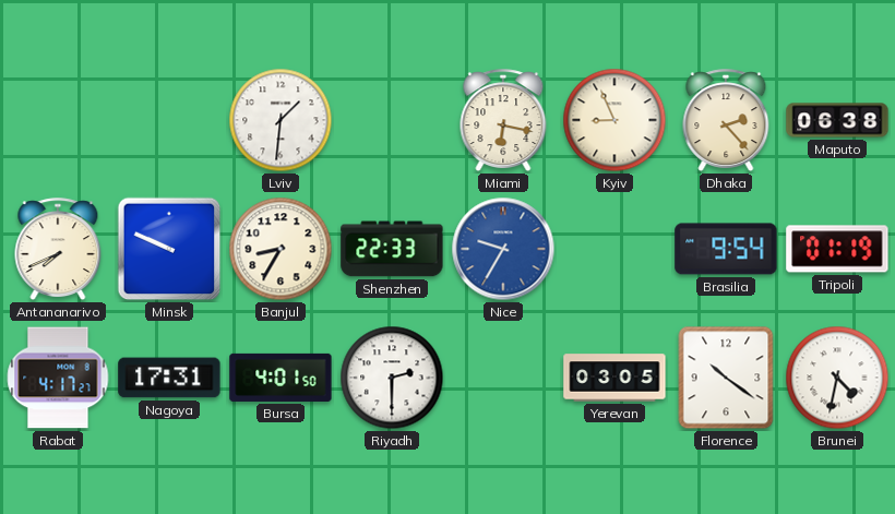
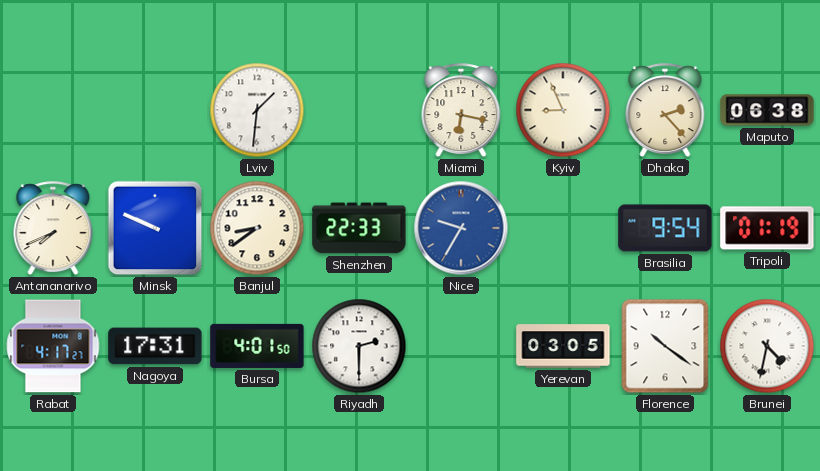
Banjul: 8:35 -> 8:39 (257, 228)
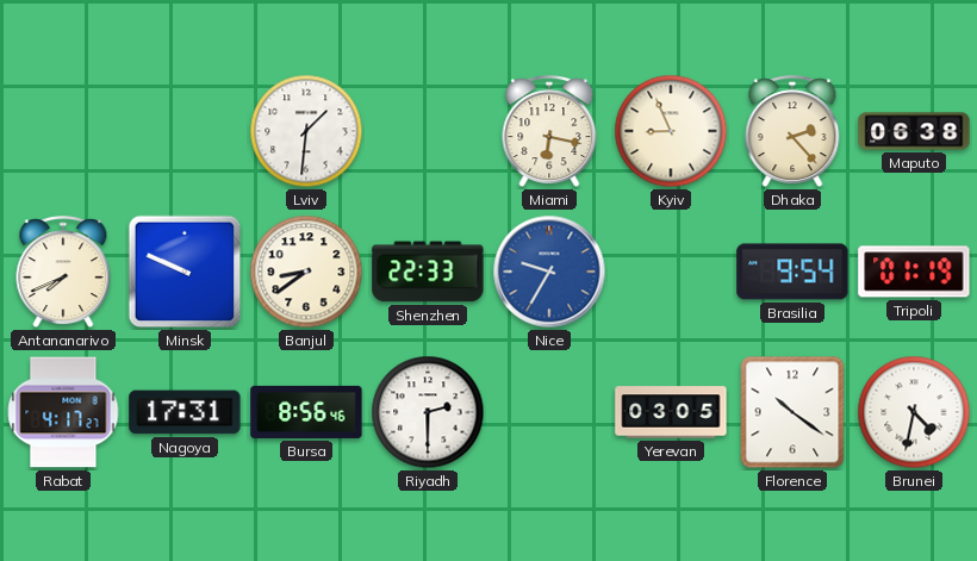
Bursa: 4:01 -> 8:56 (306, 412)
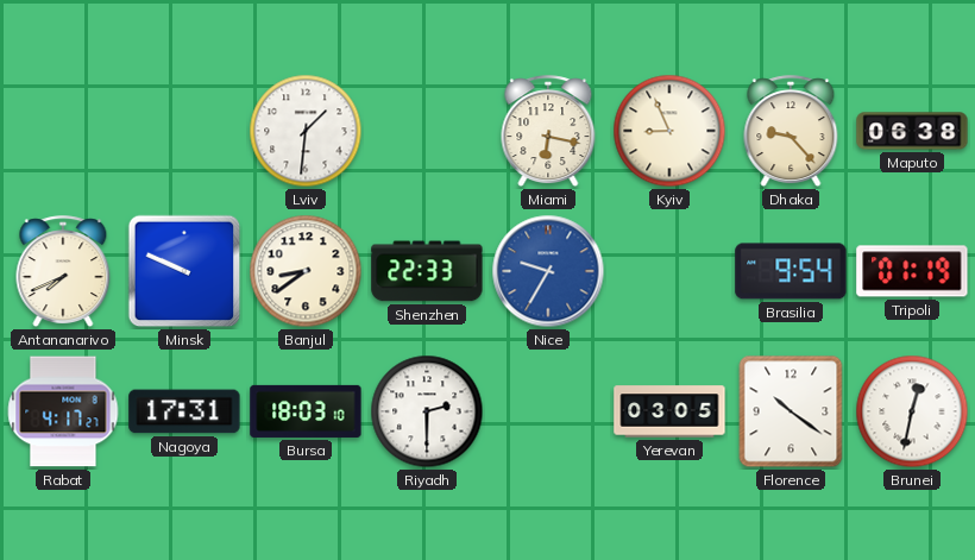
Dhaka: 2:23 -> 9:23 (791, 132)
Bursa: 8:56 -> 18:03 (306, 411)
Brunei: 4:32 -> 12:32 (912, 411)
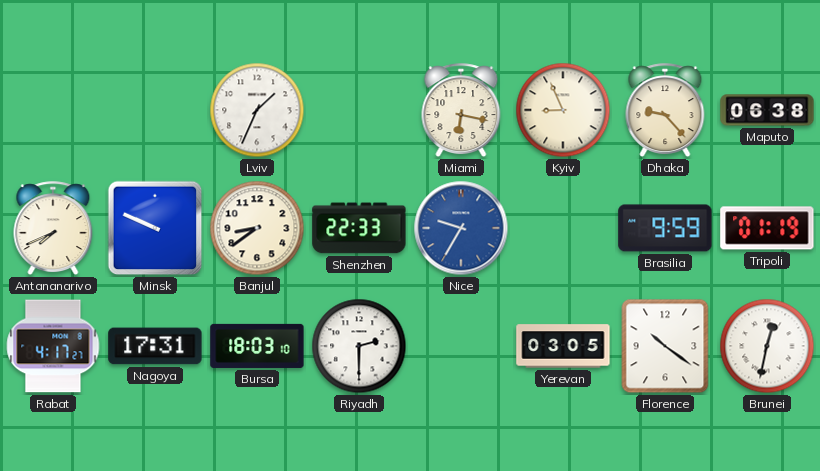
Lviv: 1:31 -> 1:34 (257, 110)
Brasilia: 9:54 -> 9:59 (665, 228)
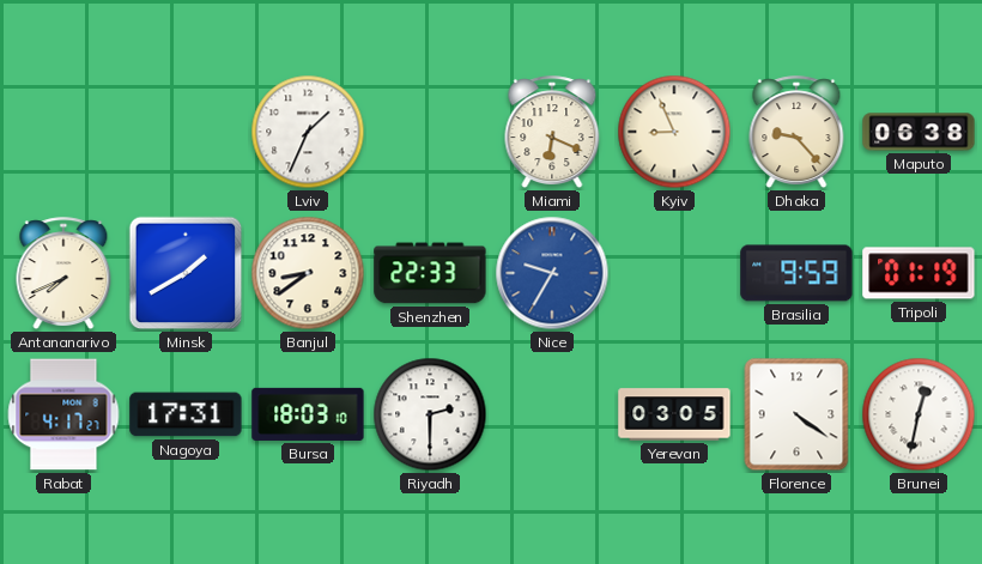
Miami: 6:17 -> 6:19 (552, 133)
Minsk: 9:49 -> 1:40 (186, 273)
Florence: 10:21 -> 4:21 (796, 414)
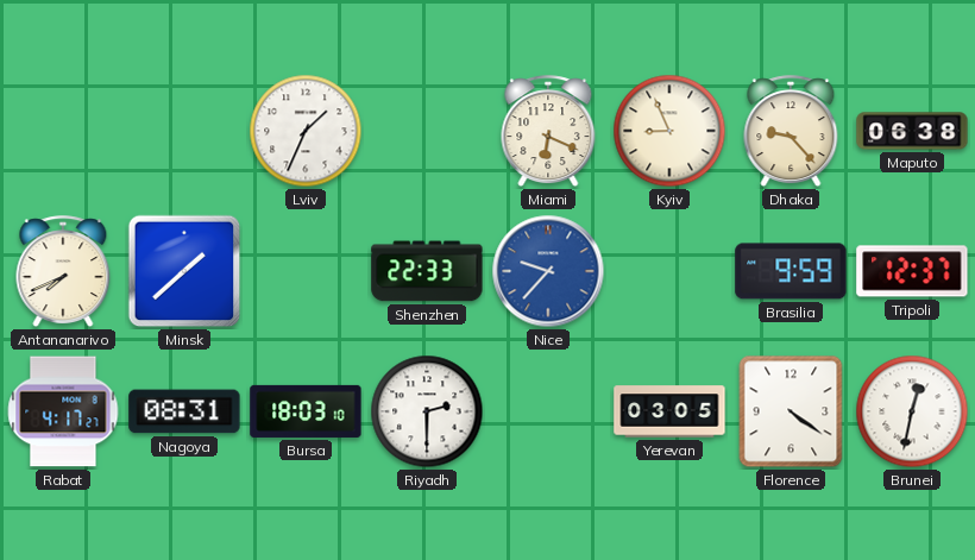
Minsk: 1:40 -> 1:38 (184, 271)
Banjul: 8:39 -> none (308, 273)
Nice: 9:35 -> 9:37 (548, 271)
Tripoli: 01:19 -> 12:37 (912, 271)
Nagoya: 17:31 -> 08:31 (184, 411)
